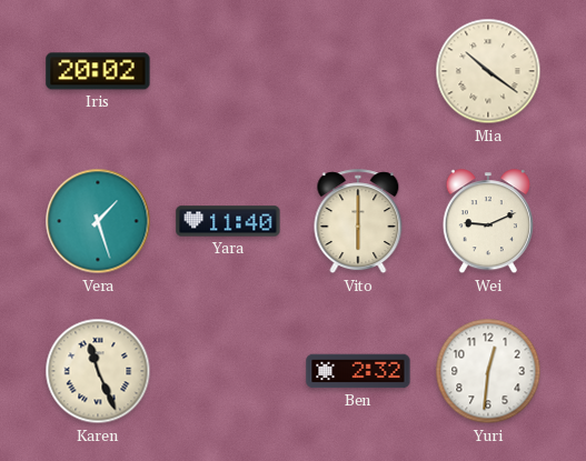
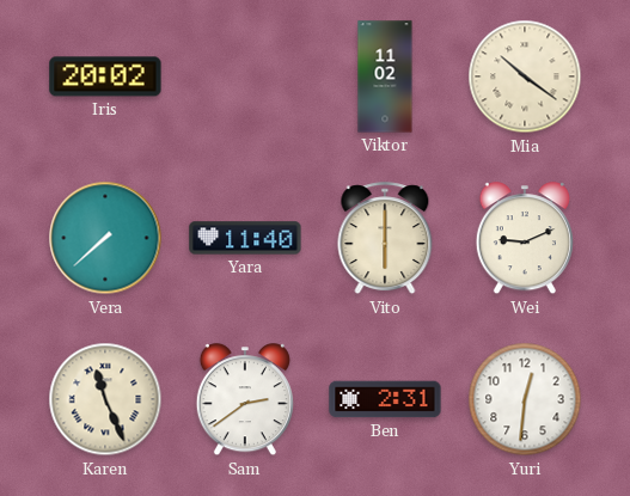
Viktor: none -> 11:02 (385, 76)
Vera: 1:27 -> 7:38 (105, 238)
Sam: none -> 2:39 (245, 400)
Ben: 2:32 -> 2:31 (385, 399)
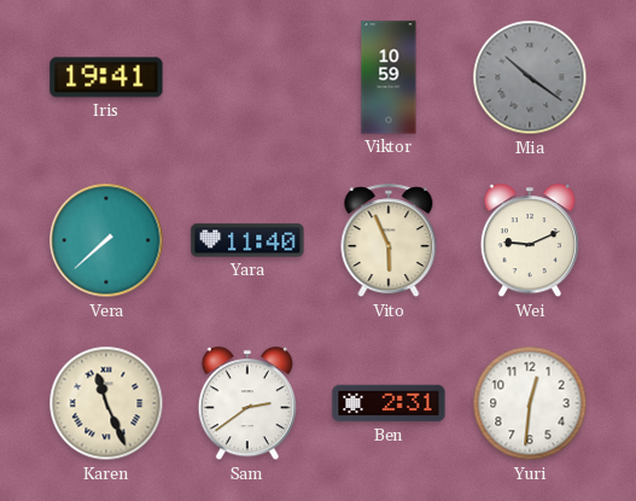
Iris: 20:02 -> 19:41 (106, 77)
Viktor: 11:02 -> 10:59 (389, 77)
Mia dial: cream -> grey (530, 77)
Vito: 6:00 -> 5:56 (389, 241)
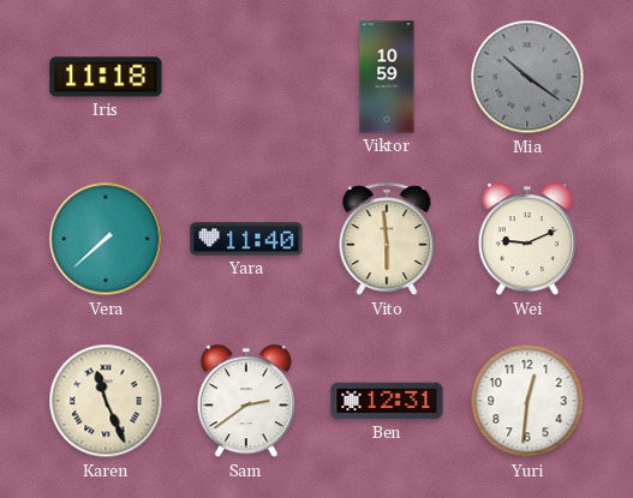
Iris: 19:41 -> 11:18 (106, 77)
Vito: 5:56 -> 5:59 (387, 240)
Ben: 2:31 -> 12:31 (387, 401)
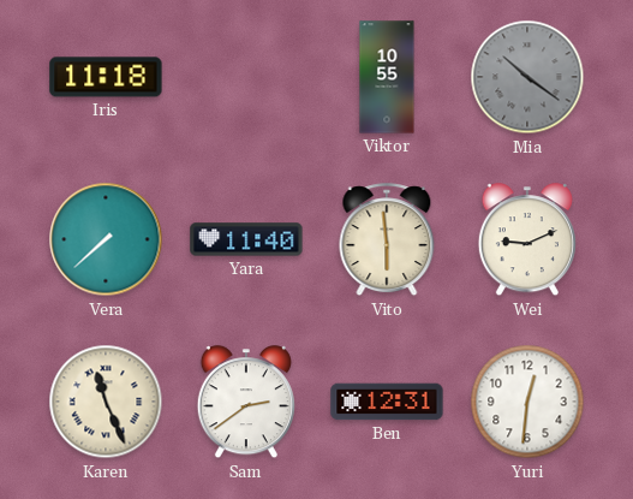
Viktor: 10:59 -> 10:55 (387, 77)
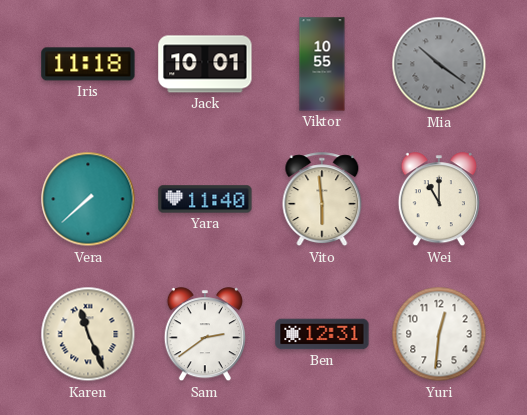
Jack: none -> 10:01 (205, 64)
Wei: 9:11 -> 11:00 (439, 200)
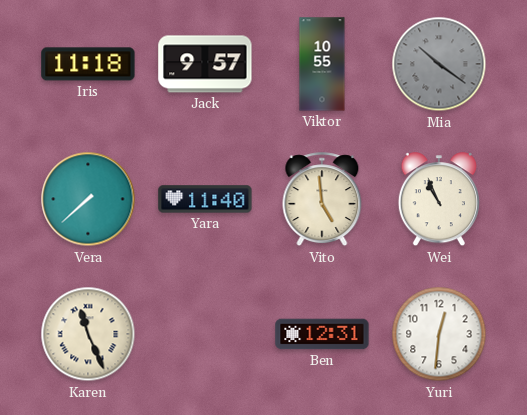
Jack: 10:01 -> 9:57 (205, 64)
Vito: 5:59 -> 4:59 (322, 200)
Wei: 11:00 -> 10:56 (439, 200)
Sam: 2:39 -> none (205, 335)
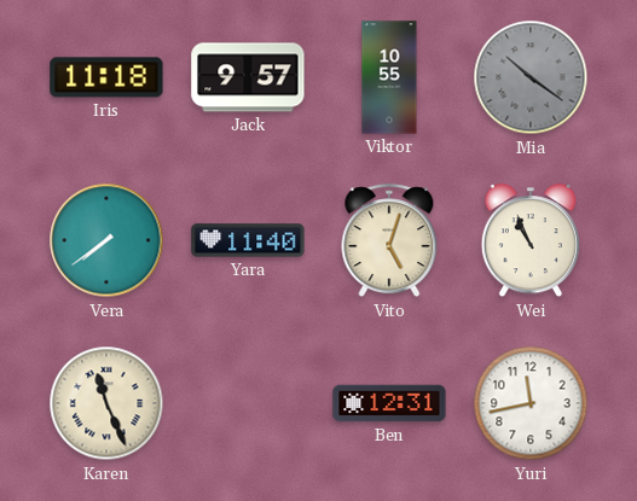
Vera: 7:38 -> 7:39 (106, 240)
Vito: 4:59 -> 5:03 (389, 241)
Yuri: 12:31 -> 11:43 (531, 403)
